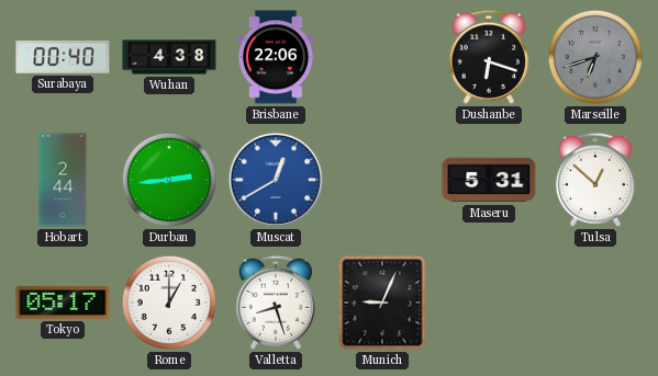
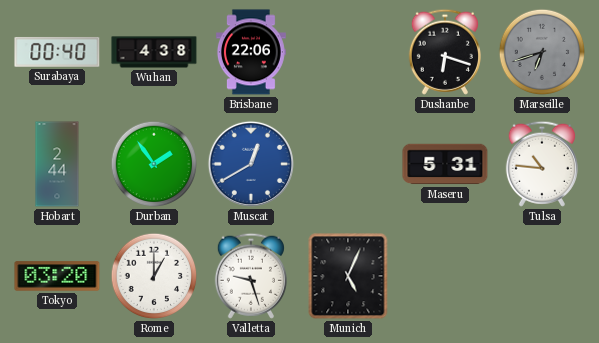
Durban: 2:44 -> 1:54 (154, 164)
Tulsa: 12:52 -> 10:46 (542, 164)
Tokyo: 05:17 -> 03:20 (57, 276)
Valletta: 8:27 -> 9:27 (251, 276)
Munich: 9:04 -> 5:04 (348, 276)
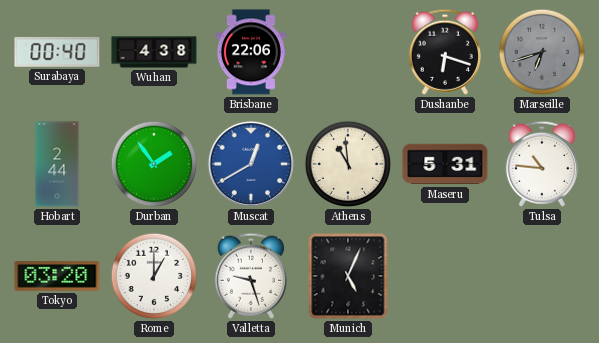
Athens: none -> 10:59 (348, 164)
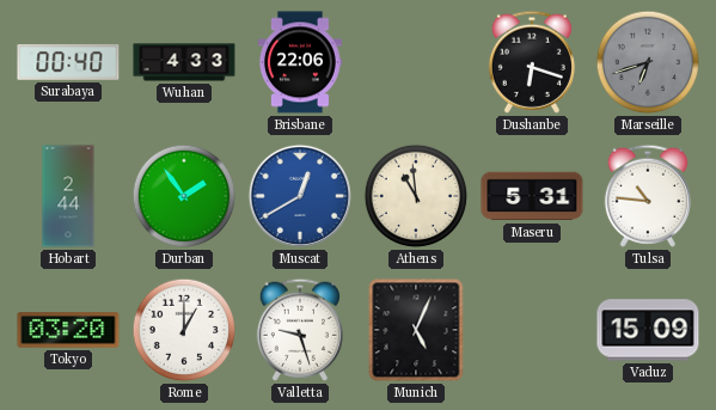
Wuhan: 4:38 -> 4:33 (184, 62)
Vaduz: none -> 15:09 (648, 330)
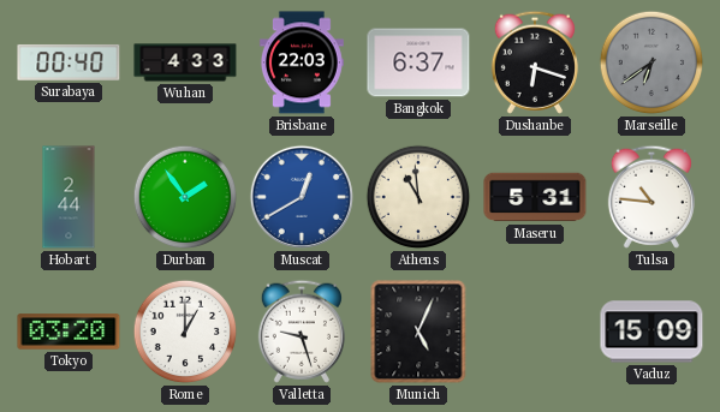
Brisbane: 22:06 -> 22:03 (302, 62)
Bangkok: none -> 6:37 (418, 62)
Marseille: 6:42 -> 6:39 (651, 62)
